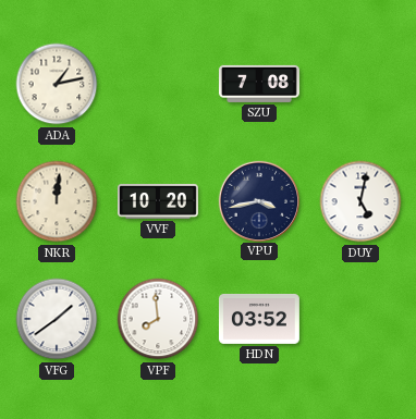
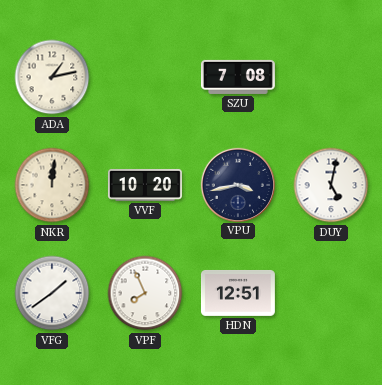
VPF: 7:59 -> 7:56 (145, 293)
HDN: 03:52 -> 12:51 (238, 293)
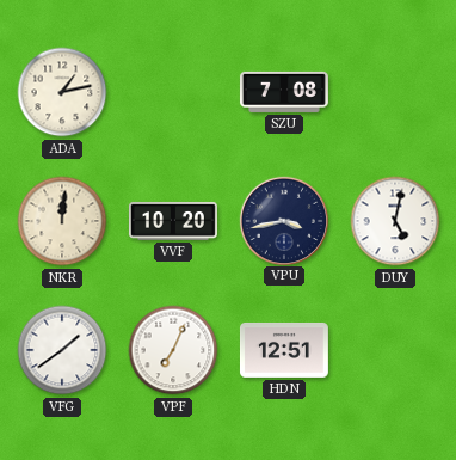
VPF: 7:56 -> 7:04 (173, 350)
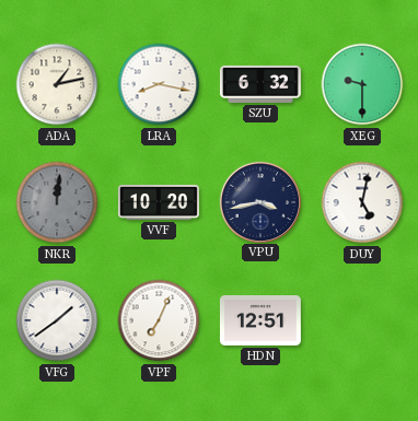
LRA: none -> 8:17 (159, 84)
SZU: 7:08 -> 6:32 (260, 84)
XEG: none -> 9:30 (362, 84)
NKR dial: cream -> grey (57, 202)
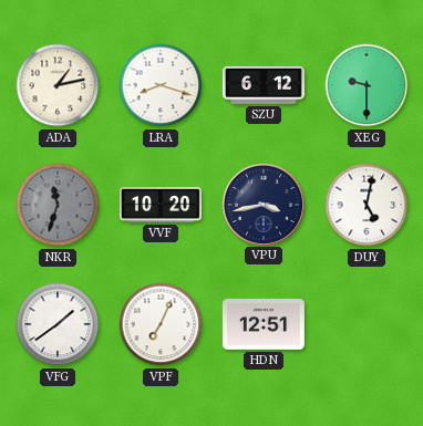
LRA: 8:17 -> 8:18 (161, 85)
SZU: 6:32 -> 6:12 (264, 85)
NKR: 12:01 -> 11:33 (58, 205)
